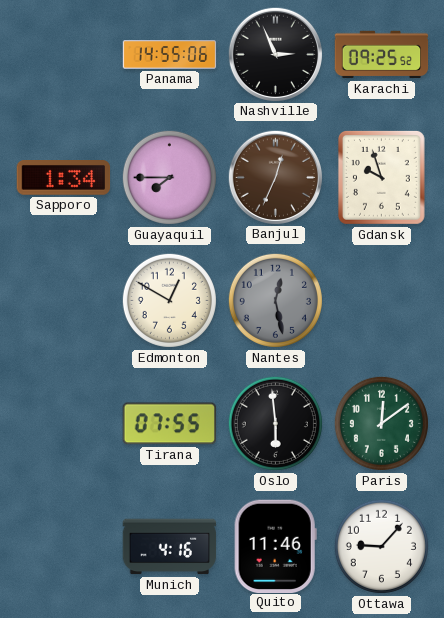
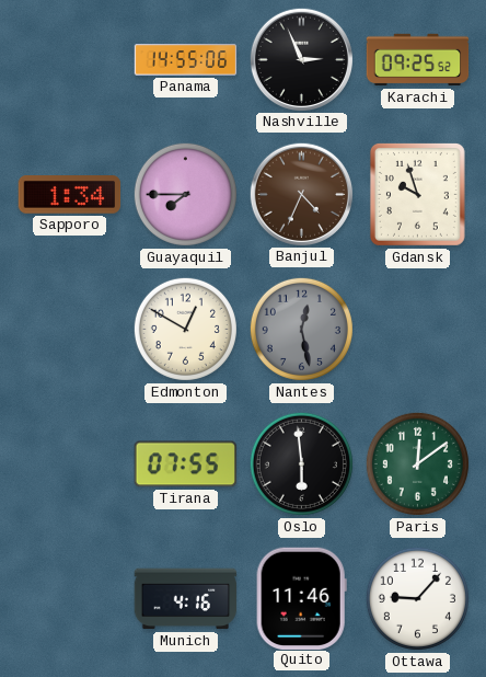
Banjul: 12:34 -> 4:34 (301, 194)
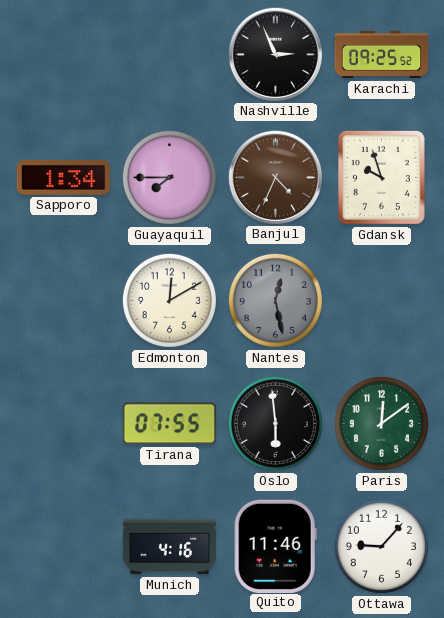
Panama: 14:55 -> none (186, 60)
Edmonton: 12:50 -> 12:10 (169, 300)
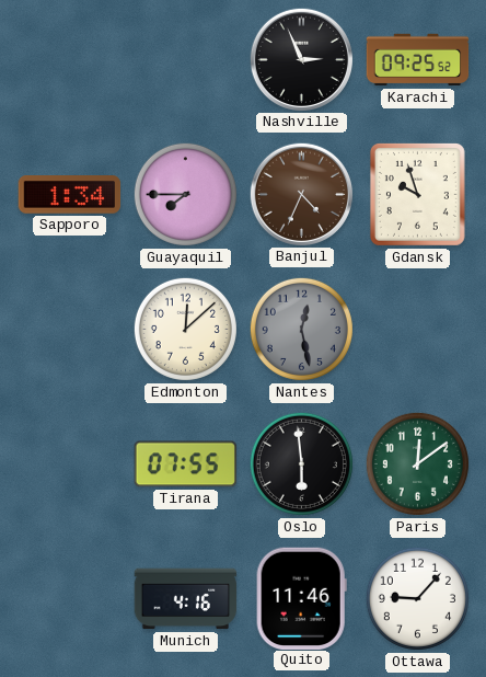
Edmonton: 12:10 -> 12:08 (185, 329)
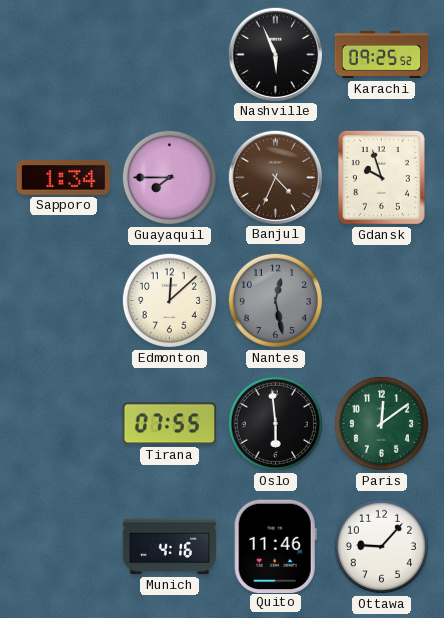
Nashville: 2:56 -> 5:56 (275, 54)
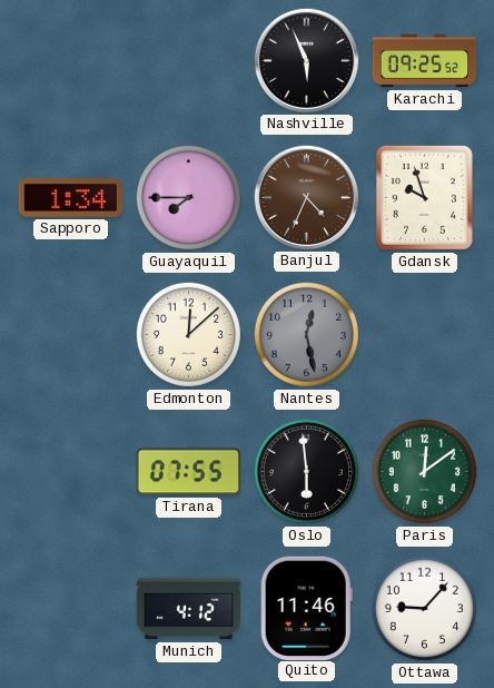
Munich: 4:16 -> 4:12 (189, 609)
